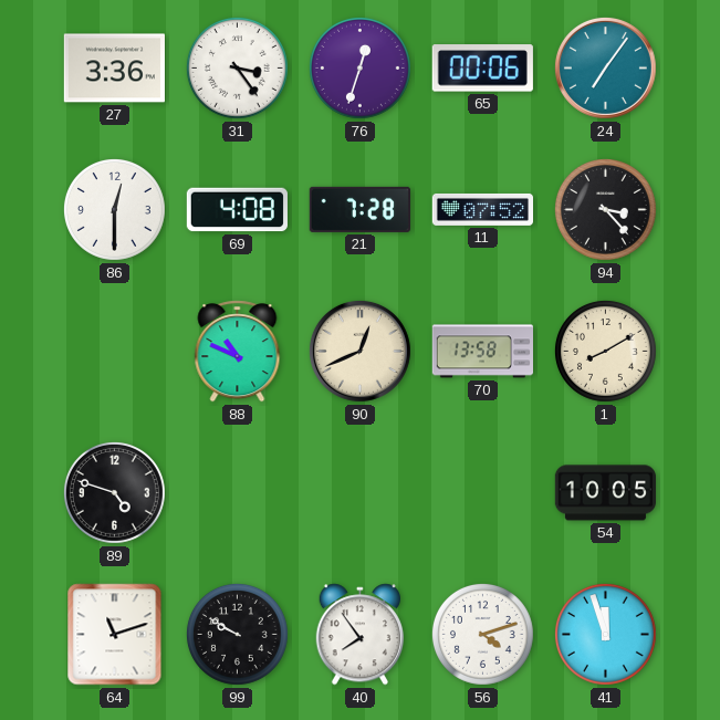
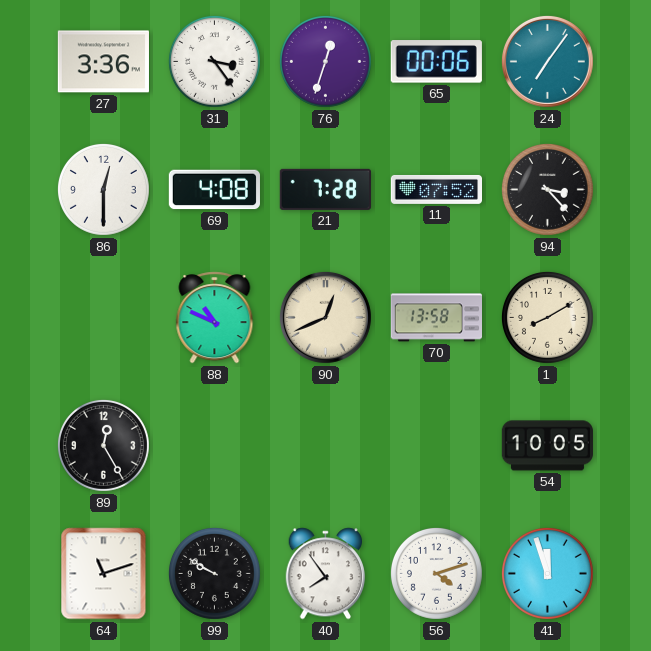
89: 4:48 -> 12:25 (103, 445)
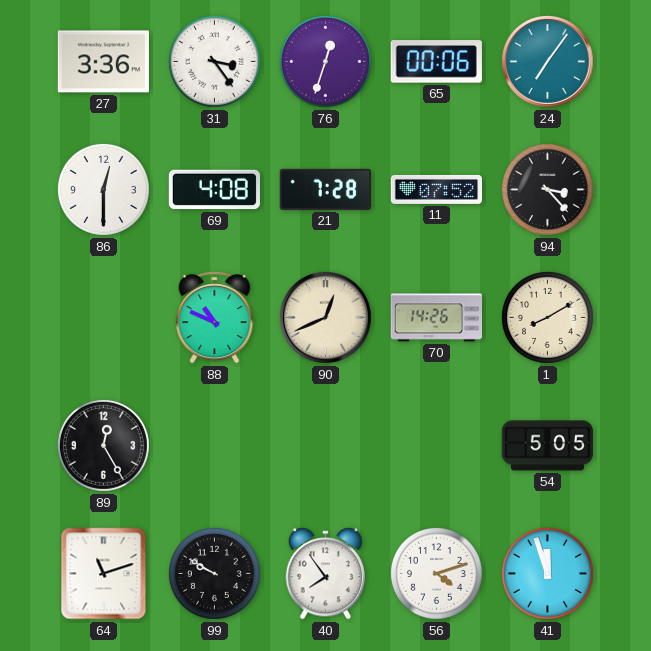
70: 13:58 -> 14:26 (436, 318)
54: 10:05 -> 5:05 (547, 446)
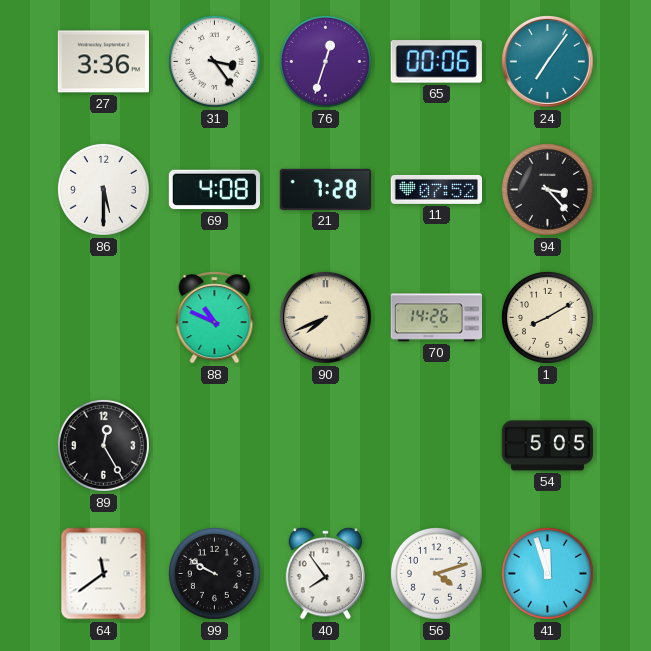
86: 12:30 -> 5:30 (103, 189)
90: 12:41 -> 7:41 (325, 317)
64: 11:12 -> 11:39 (104, 574)
